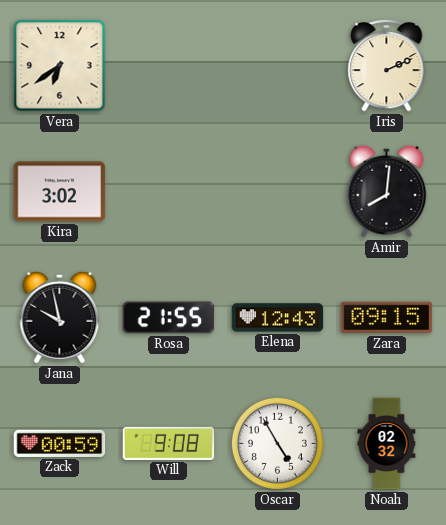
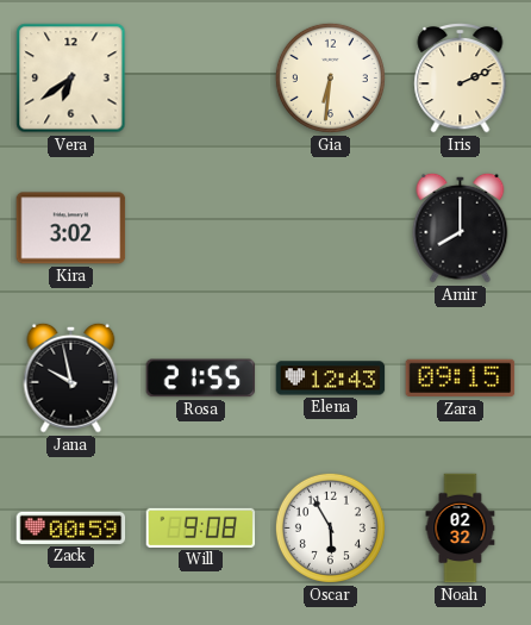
Gia: none -> 6:31 (330, 77)
Amir: 8:01 -> 8:00 (461, 227)
Oscar: 4:55 -> 5:55 (330, 527)
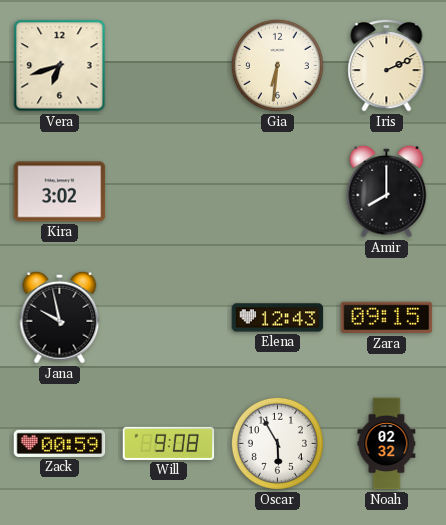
Vera: 6:39 -> 6:42 (60, 66)
Rosa: 21:55 -> none (201, 379)
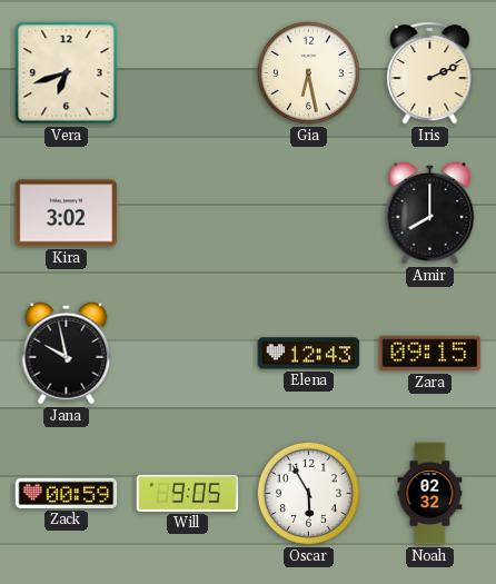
Gia: 6:31 -> 6:28 (308, 72)
Will: 9:08 -> 9:05 (188, 493)
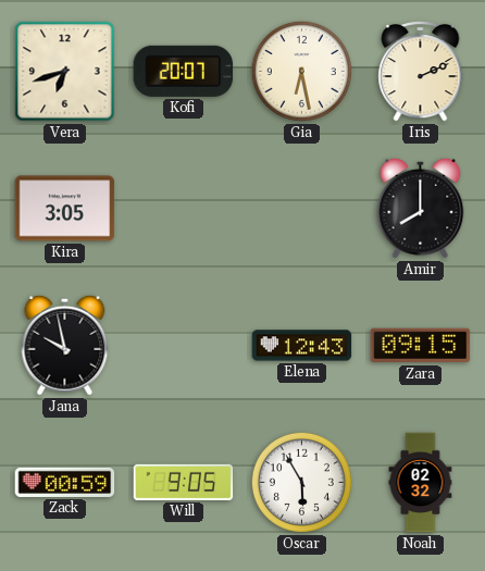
Kofi: none -> 20:07 (184, 71)
Kira: 3:02 -> 3:05 (65, 209)
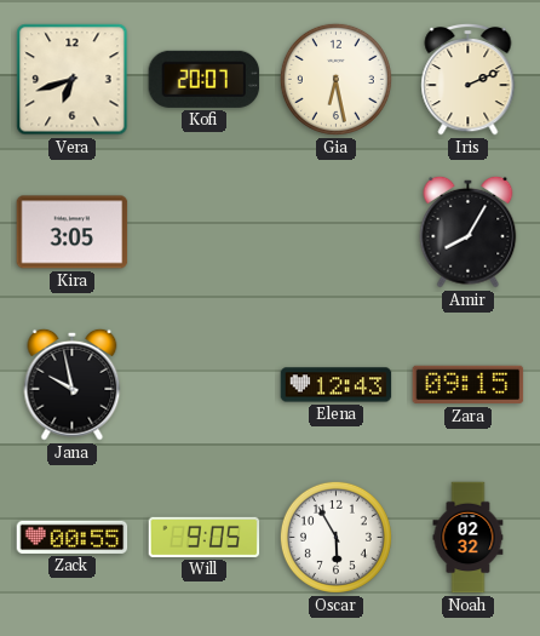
Amir: 8:00 -> 8:05 (469, 231)
Zack: 00:59 -> 00:55 (73, 537)
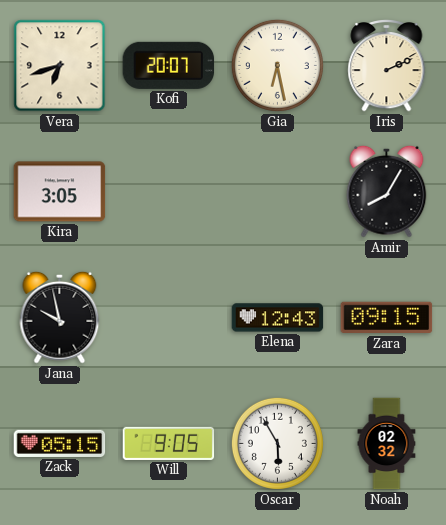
Zack: 00:55 -> 05:15 (60, 443)
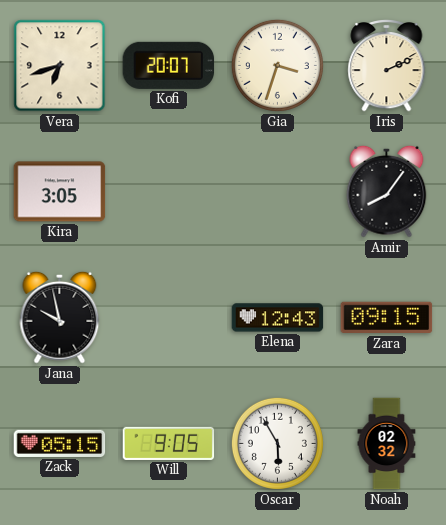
Gia: 6:28 -> 3:33 (277, 65)
Amir: 8:05 -> 8:06 (387, 191)
